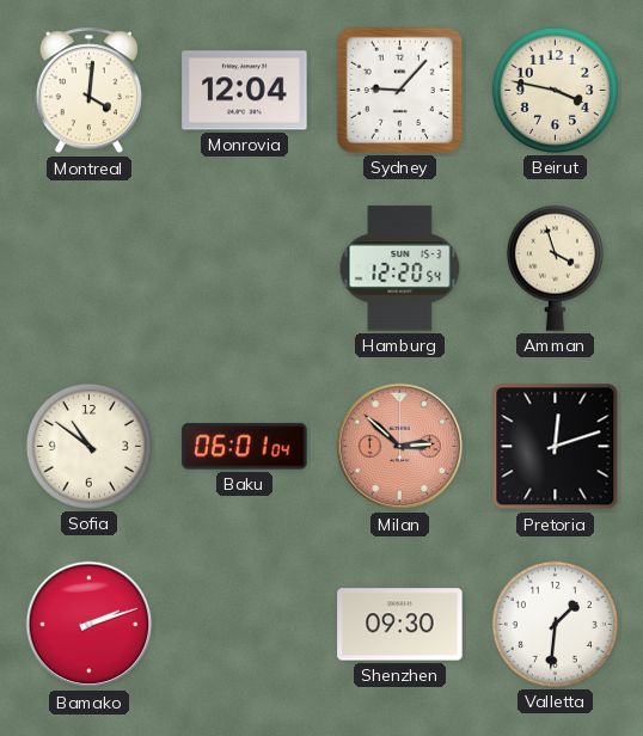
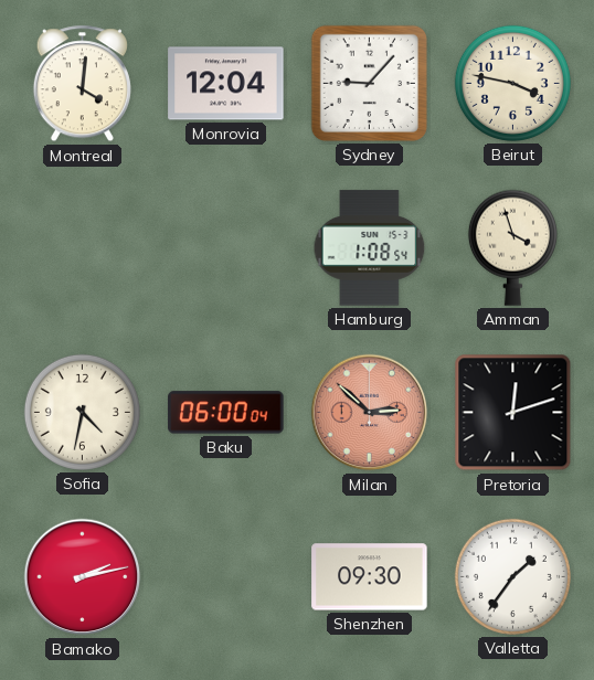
Hamburg: 12:20 -> 1:08 (370, 248)
Sofia: 10:51 -> 4:32 (82, 412)
Baku: 06:01 -> 06:00 (226, 413)
Bamako: 2:12 -> 2:13 (83, 577)
Valletta: 1:31 -> 1:36 (512, 576)
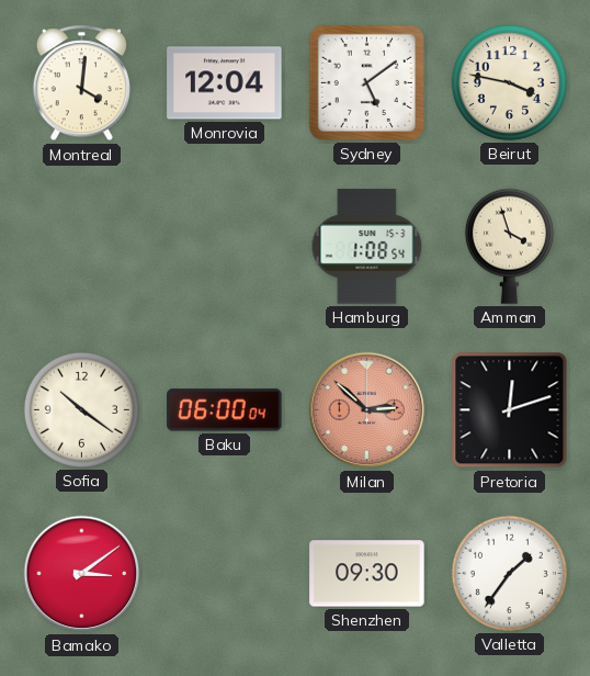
Sydney: 9:07 -> 5:09 (366, 82)
Sofia: 4:32 -> 10:21 (81, 409)
Bamako: 2:13 -> 3:09 (82, 574)
